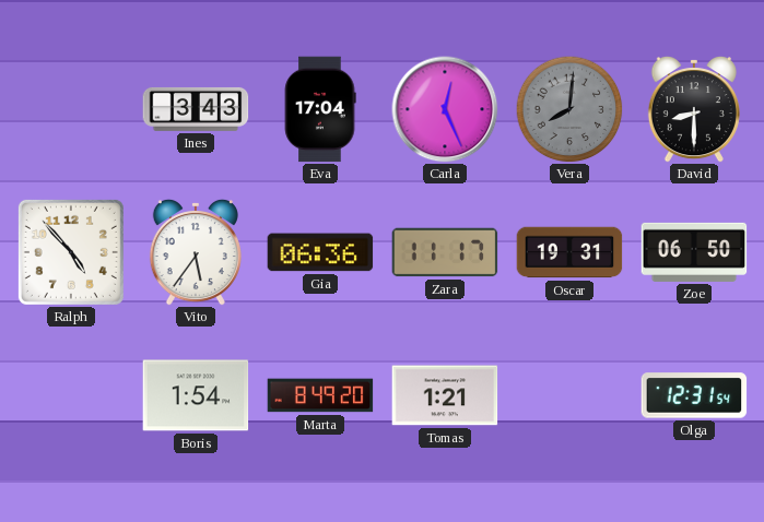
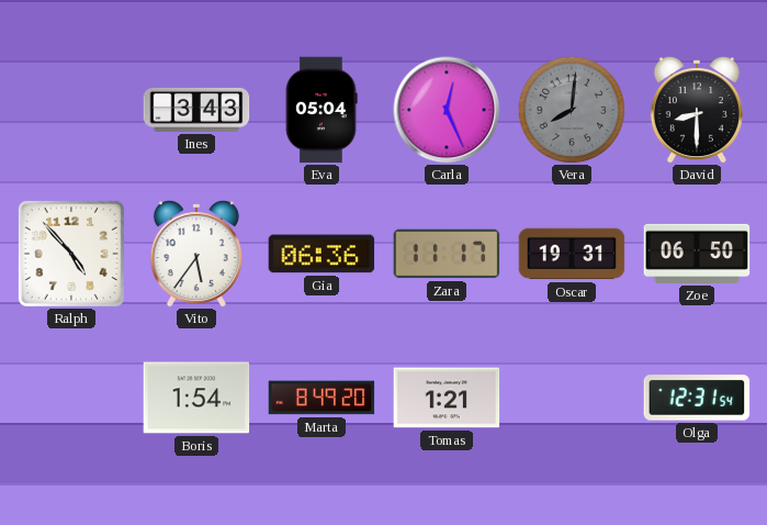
Eva: 17:04 -> 05:04 (322, 110)
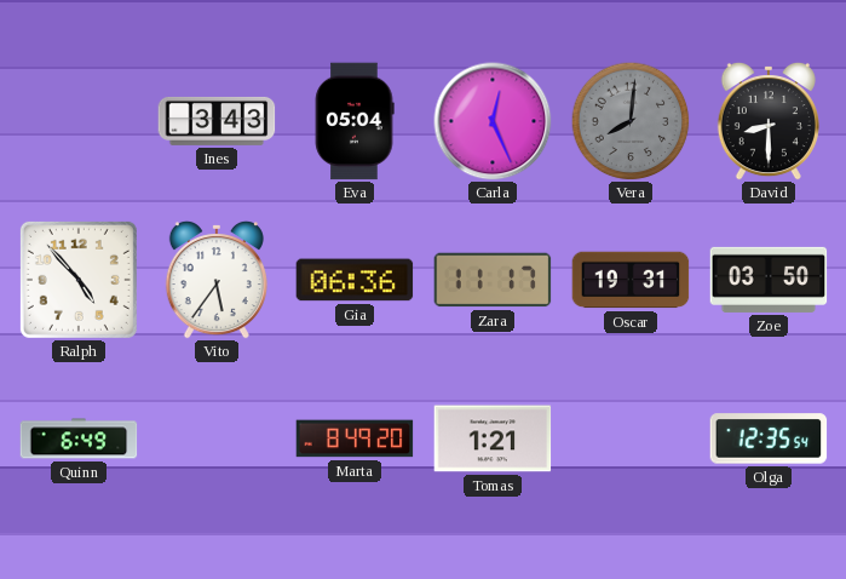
Zoe: 06:50 -> 03:50 (769, 280)
Quinn: none -> 6:49 (79, 438)
Boris: 1:54 -> none (196, 398)
Olga: 12:31 -> 12:35 (769, 438)
